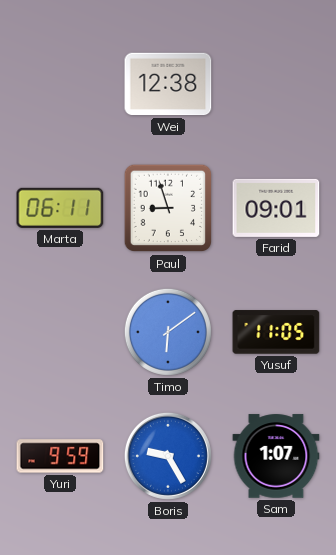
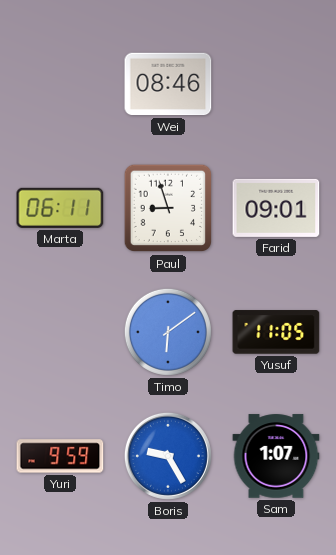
Wei: 12:38 -> 08:46 (168, 84)
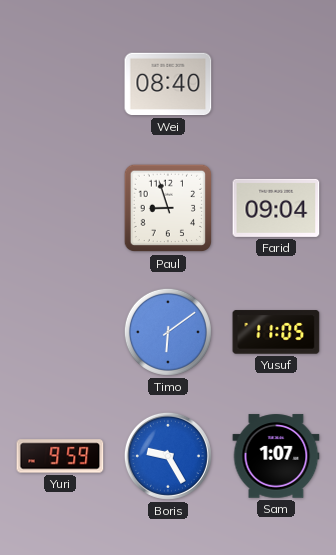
Wei: 08:46 -> 08:40 (168, 84)
Marta: 06:11 -> none (60, 208)
Farid: 09:01 -> 09:04 (276, 208)
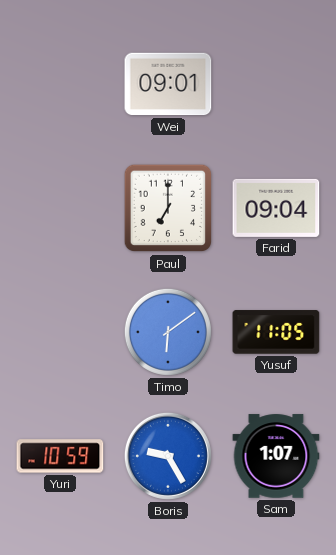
Wei: 08:40 -> 09:01 (168, 84)
Paul: 8:57 -> 7:00 (168, 208)
Yuri: 9:59 -> 10:59 (60, 456)
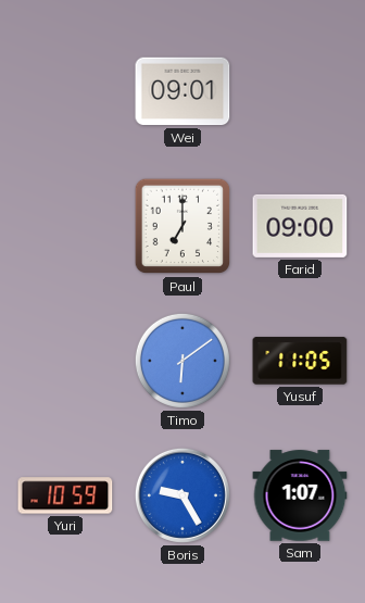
Farid: 09:04 -> 09:00 (300, 226)
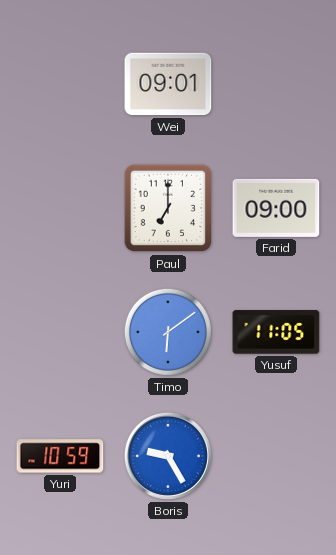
Sam: 1:07 -> none (300, 495)
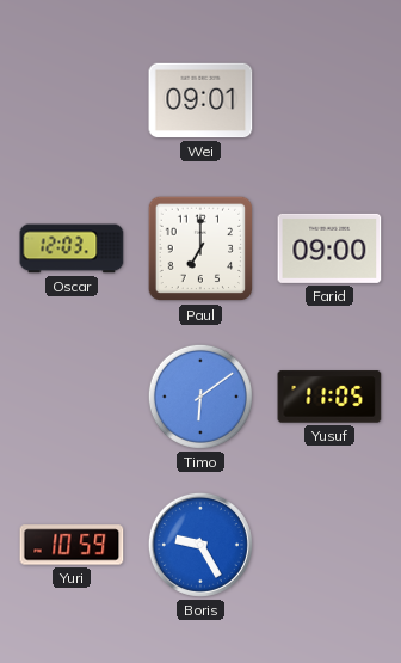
Oscar: none -> 12:03 (72, 248)
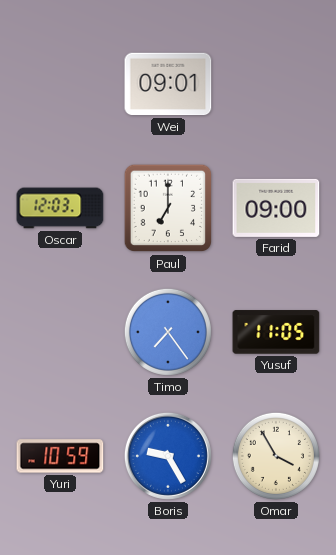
Timo: 6:09 -> 7:24 (168, 332)
Omar: none -> 3:55 (276, 456)
